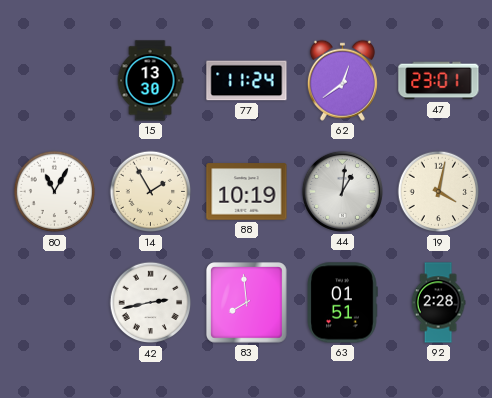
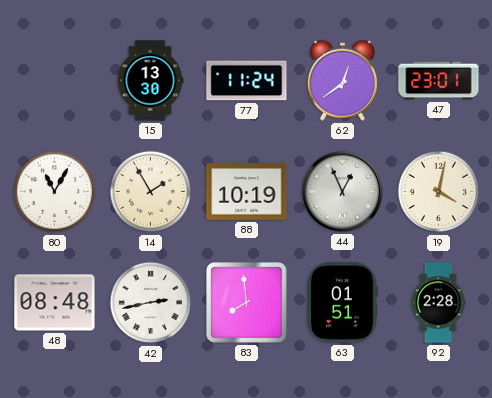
44: 1:01 -> 12:56 (342, 191)
48: none -> 08:48 (55, 303)
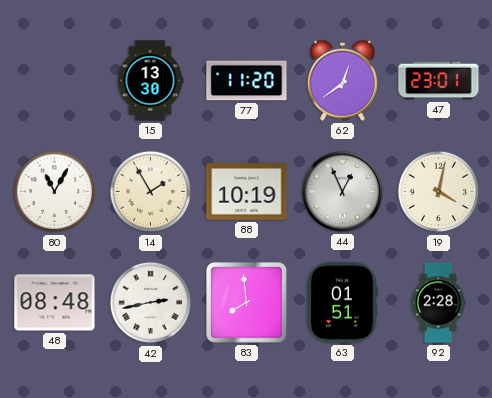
77: 11:24 -> 11:20 (247, 81)
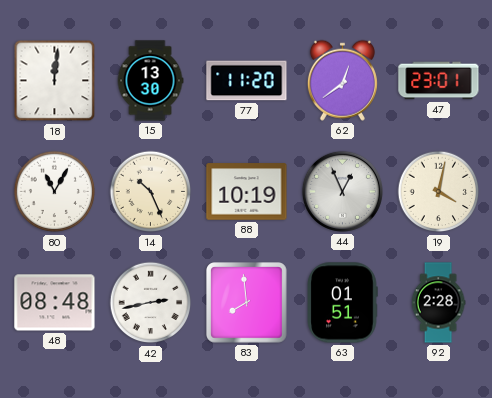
18: none -> 12:01 (55, 81)
14: 1:55 -> 10:26 (151, 192)
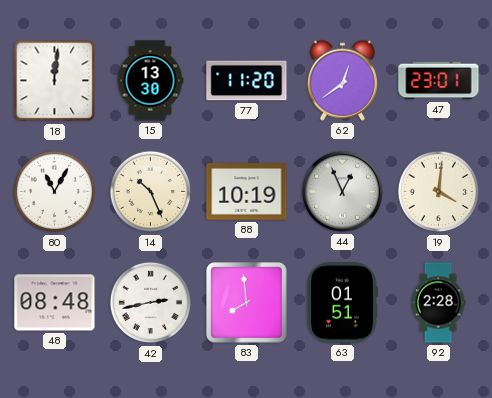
19: 4:02 -> 4:01 (439, 192)
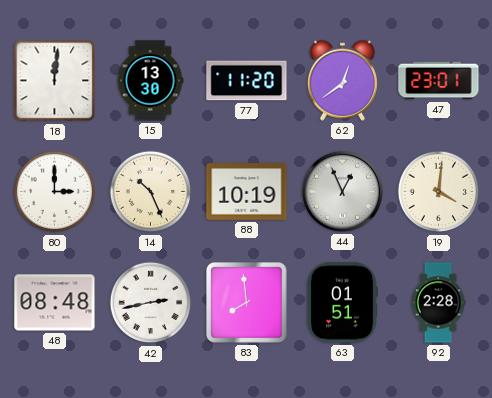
80: 11:05 -> 3:00 (55, 192)
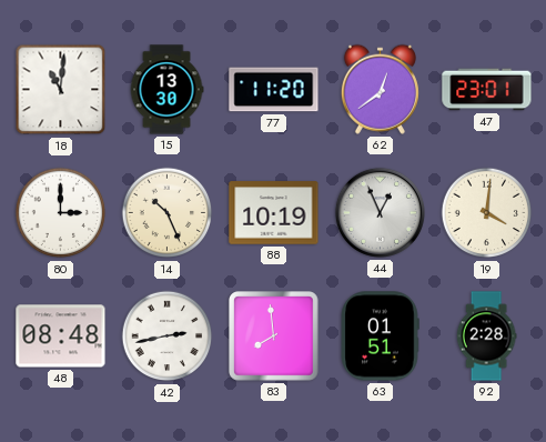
18: 12:01 -> 11:01 (61, 90)
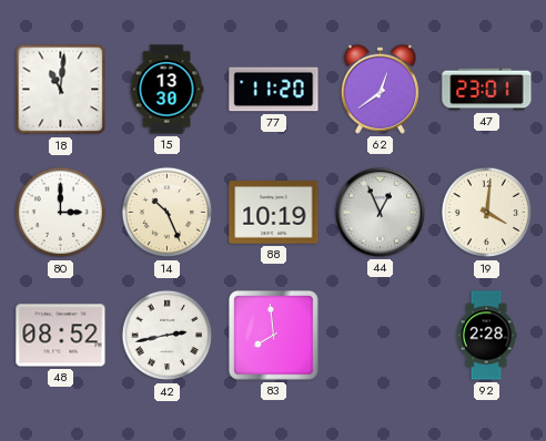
48: 08:48 -> 08:52 (61, 336)
63: 01:51 -> none (380, 336)
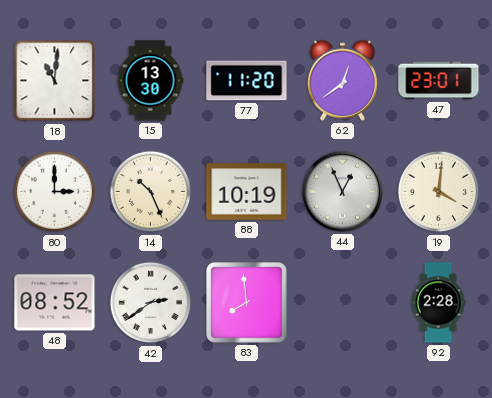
42: 2:43 -> 2:39 (151, 303)
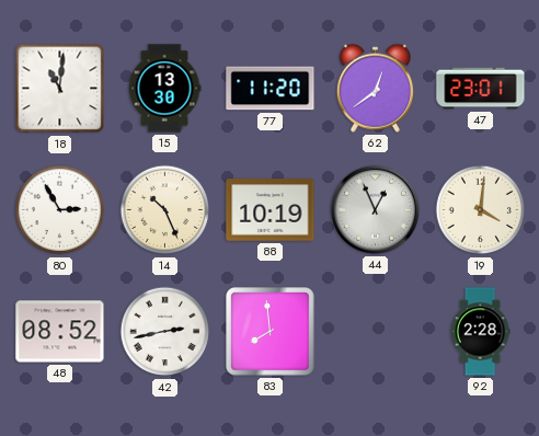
80: 3:00 -> 2:55 (60, 210)
42: 2:39 -> 2:43 (165, 332)
